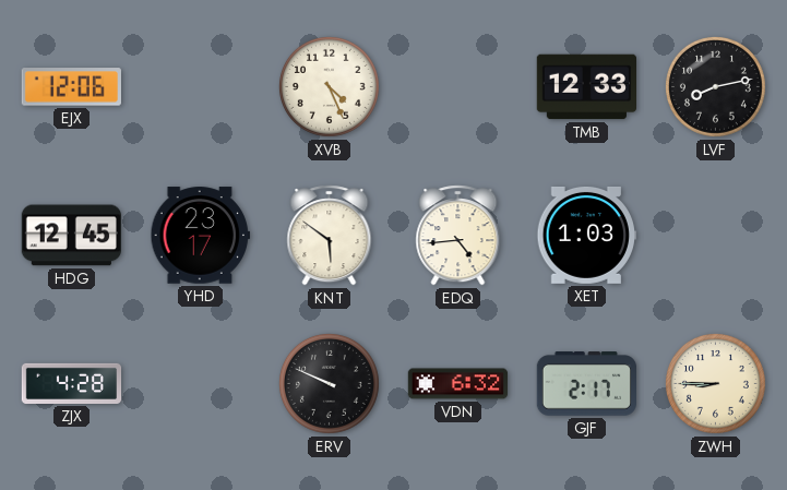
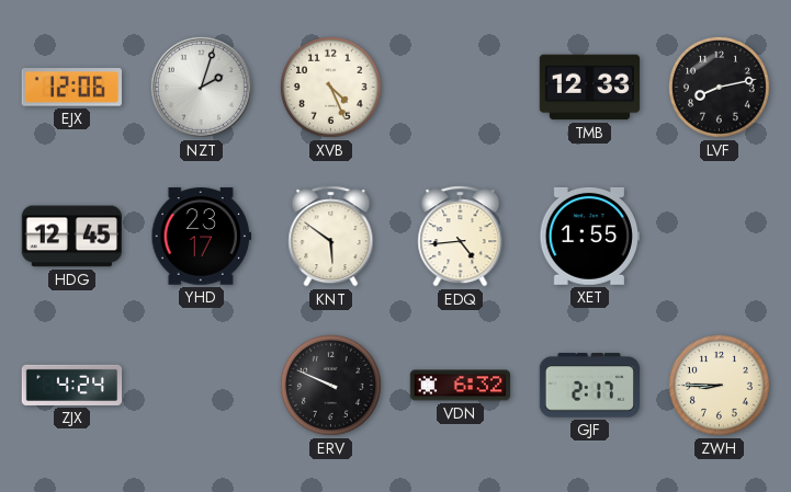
NZT: none -> 2:03 (201, 87)
XET: 1:03 -> 1:55 (589, 236)
ZJX: 4:28 -> 4:24 (72, 385)
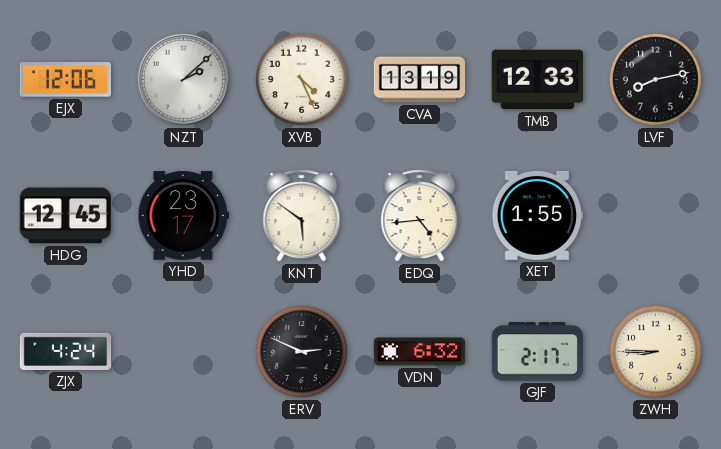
NZT: 2:03 -> 2:08 (183, 79)
CVA: none -> 13:19 (420, 80)
ERV: 9:49 -> 2:49 (301, 351)
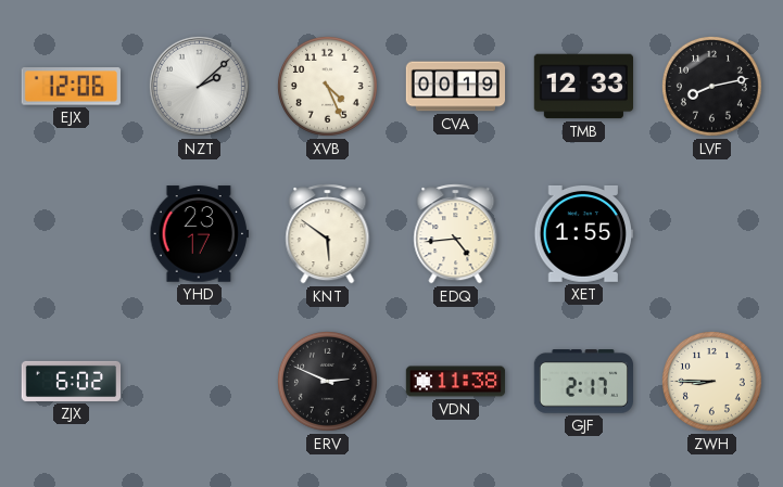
CVA: 13:19 -> 00:19 (456, 87)
HDG: 12:45 -> none (65, 216)
ZJX: 4:24 -> 6:02 (72, 381)
VDN: 6:32 -> 11:38 (456, 382)
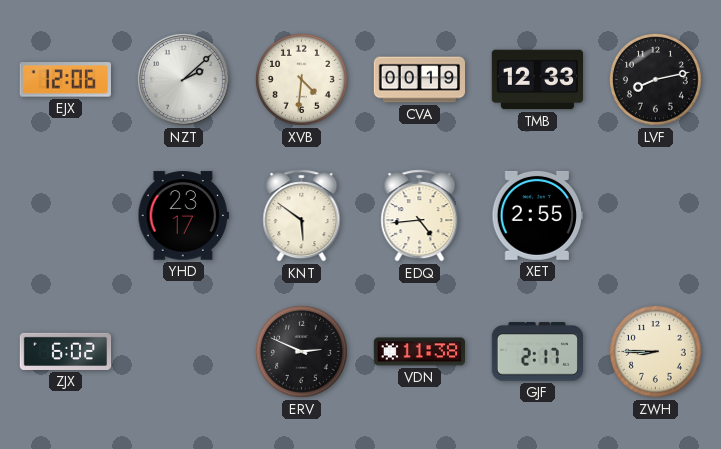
XVB: 4:26 -> 4:31 (301, 79)
XET: 1:55 -> 2:55 (537, 215)
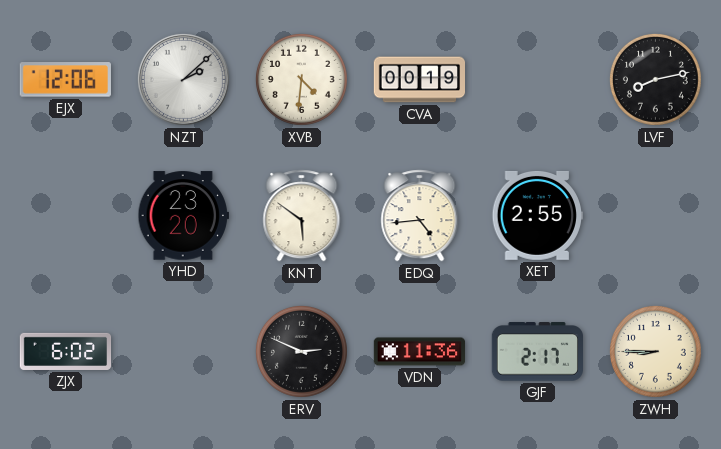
TMB: 12:33 -> none (537, 80)
YHD: 23:17 -> 23:20 (183, 216)
VDN: 11:38 -> 11:36 (420, 352)
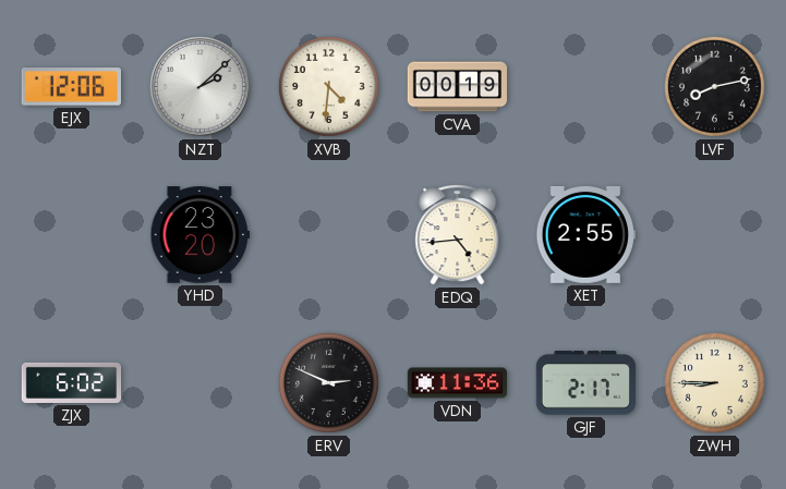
KNT: 5:51 -> none (302, 216)
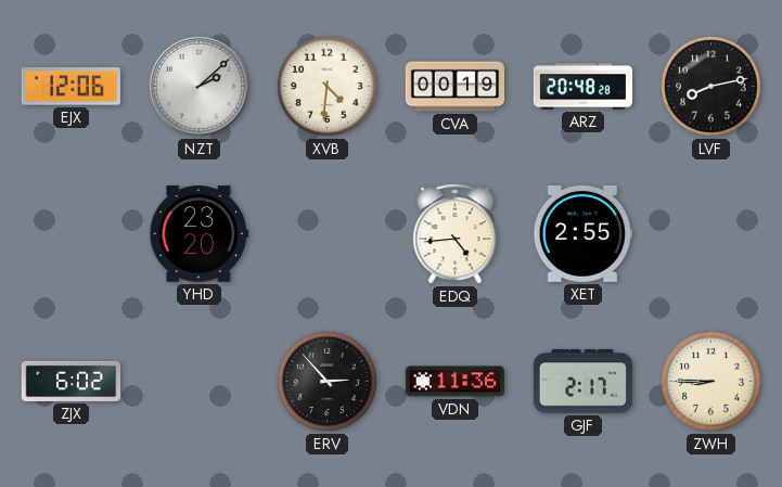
ARZ: none -> 20:48 (584, 87)
ERV: 2:49 -> 2:53 (326, 381)
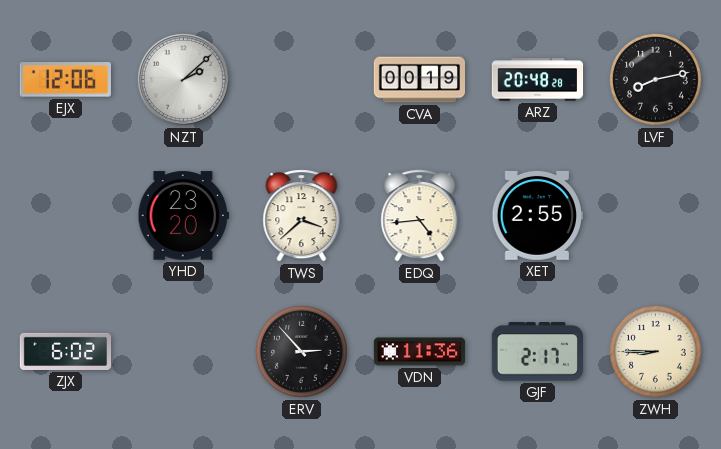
XVB: 4:31 -> none (326, 86)
TWS: none -> 3:38 (302, 216)
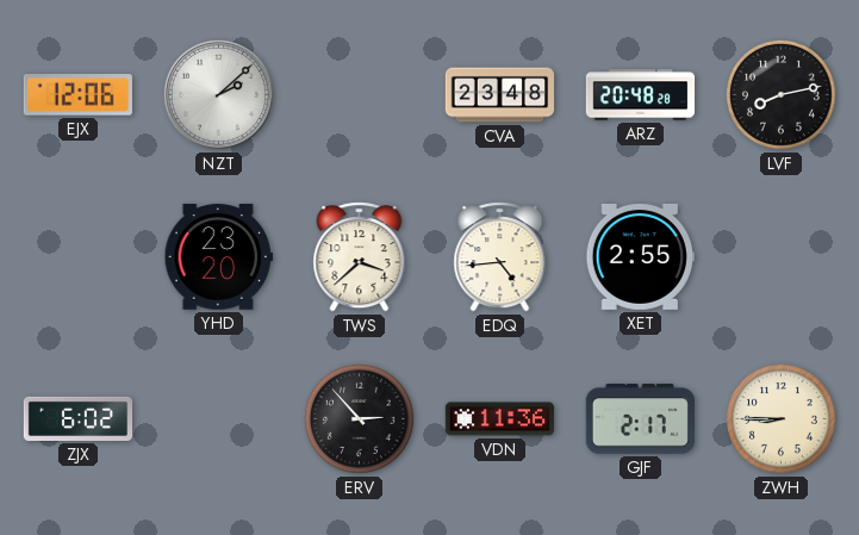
CVA: 00:19 -> 23:48 (500, 95)
